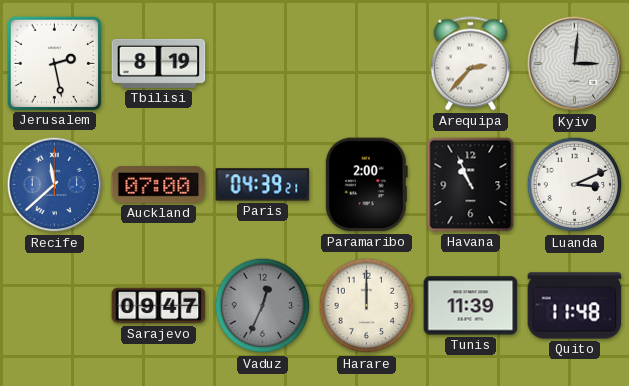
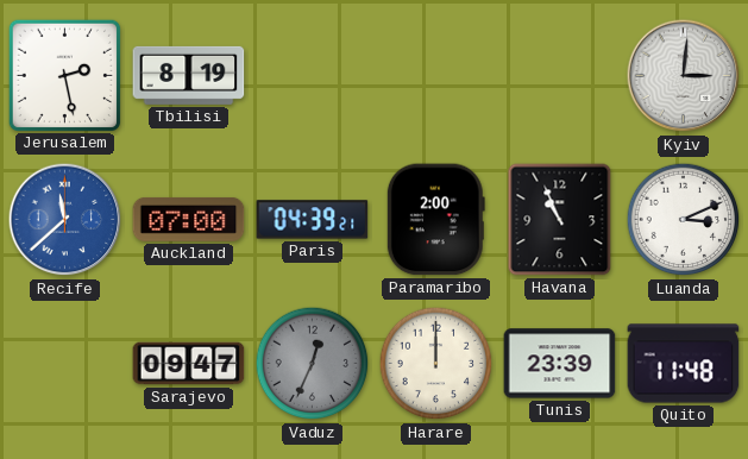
Arequipa: 2:37 -> none (470, 64)
Tunis: 11:39 -> 23:39 (560, 364)
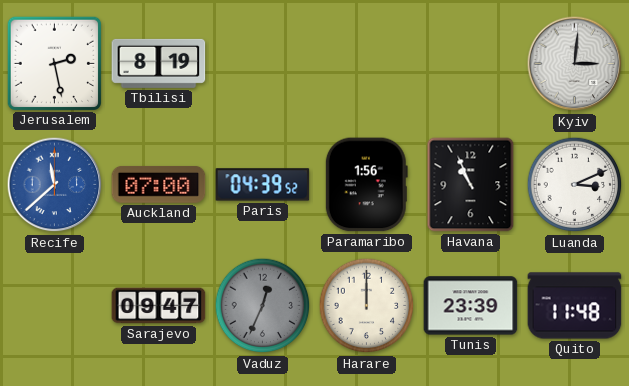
Paris: 04:39:21 -> 04:39:52 (263, 185)
Paramaribo: 2:00 -> 1:56 (366, 185)
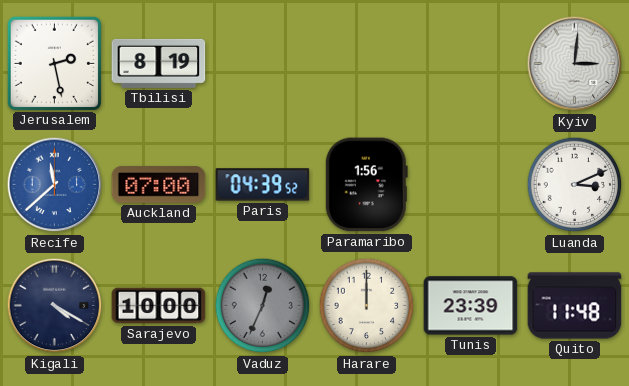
Havana: 10:56 -> none (471, 185)
Kigali: none -> 4:20 (55, 306)
Sarajevo: 09:47 -> 10:00 (159, 306)
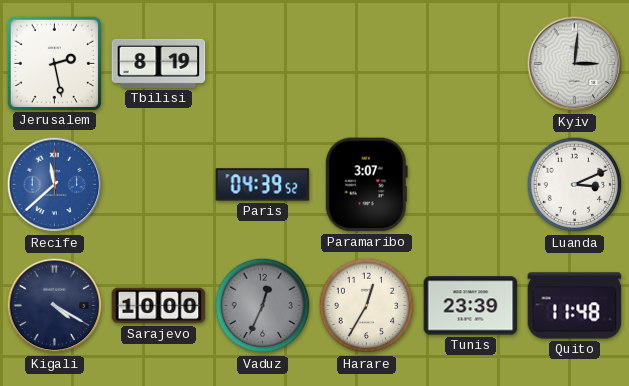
Auckland: 07:00 -> none (159, 185)
Paramaribo: 1:56 -> 3:07 (366, 185)
Harare: 12:00 -> 12:35 (367, 306)
